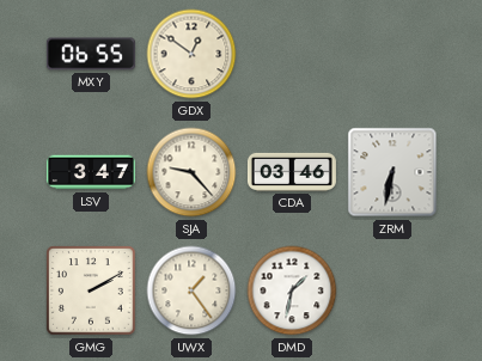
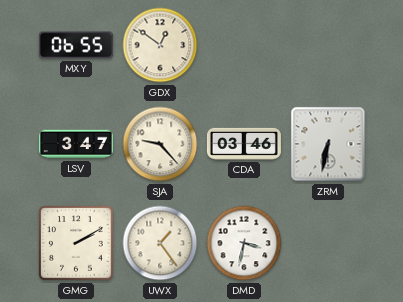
DMD: 1:32 -> 3:32 (244, 243)
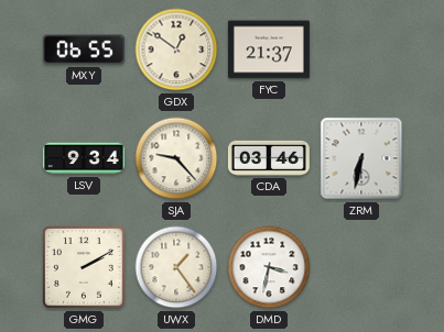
FYC: none -> 21:37 (269, 49)
LSV: 3:47 -> 9:34 (84, 158)
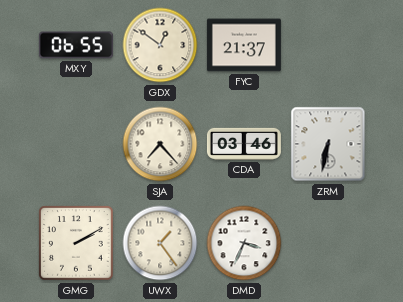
LSV: 9:34 -> none (84, 158)
SJA: 9:23 -> 7:23 (160, 144)
DMD: 3:32 -> 3:34 (244, 243)
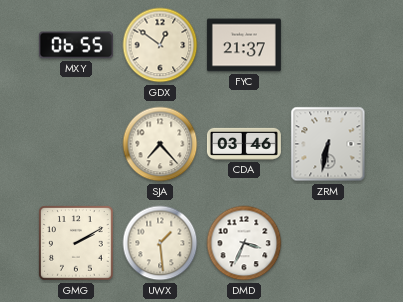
UWX: 1:24 -> 1:29 (160, 243)
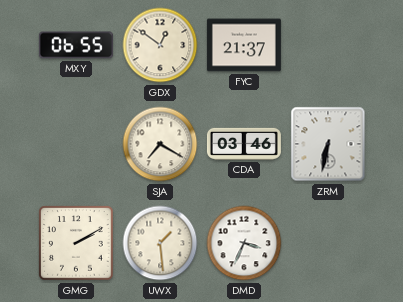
SJA: 7:23 -> 7:20 (160, 144)
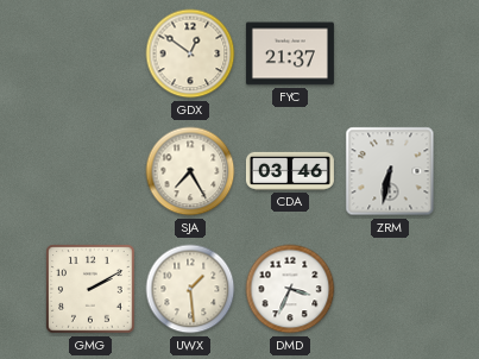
MXY: 06:55 -> none (76, 45)
SJA: 7:20 -> 7:25 (190, 171)
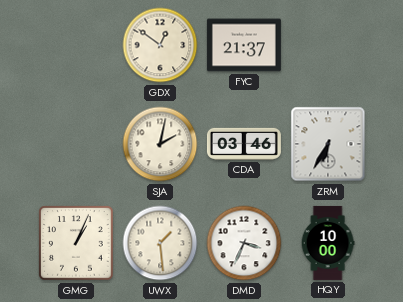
SJA: 7:25 -> 2:02 (160, 144)
ZRM: 6:32 -> 6:35 (328, 144)
GMG: 2:10 -> 1:04 (76, 243)
HQY: none -> 10:00 (328, 243)
